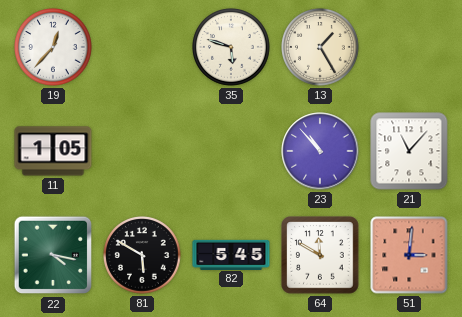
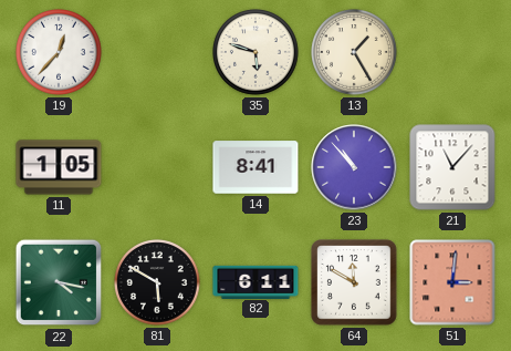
14: none -> 8:41 (255, 167)
82: 5:45 -> 6:11 (255, 281)
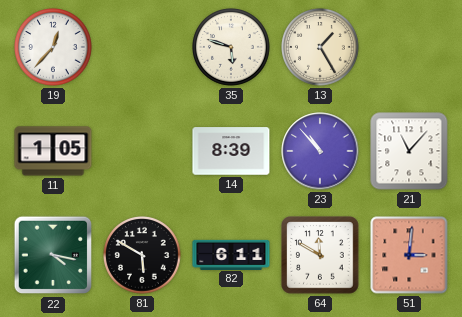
14: 8:41 -> 8:39 (231, 151)
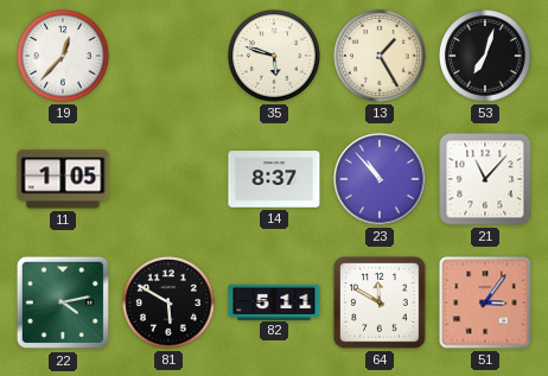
53: none -> 7:03 (486, 57)
14: 8:39 -> 8:37 (274, 179)
22: 4:17 -> 4:13 (63, 302)
82: 6:11 -> 5:11 (274, 301)
51: 3:01 -> 3:06 (485, 302)
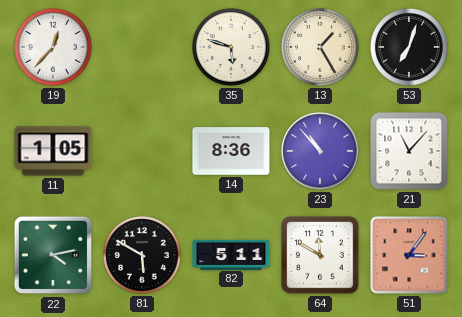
14: 8:37 -> 8:36 (231, 151)
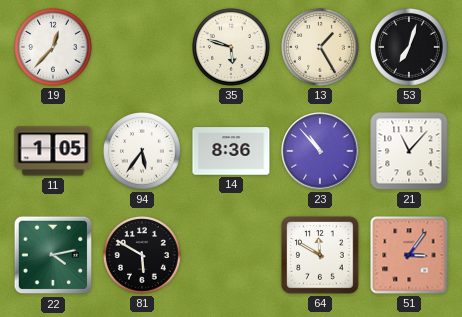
94: none -> 5:36 (143, 152)
82: 5:11 -> none (231, 254)
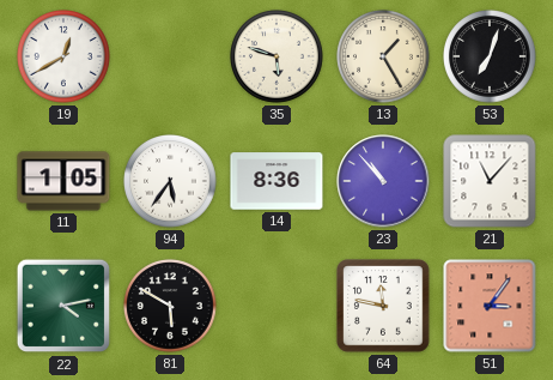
19: 12:37 -> 12:40 (65, 58)
64: 11:50 -> 11:47 (383, 306)
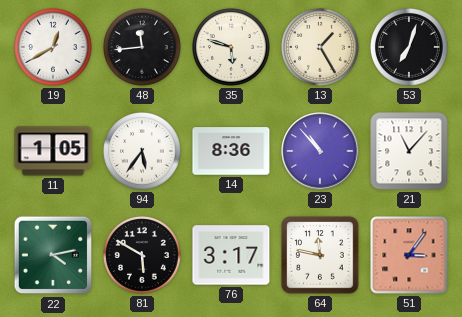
48: none -> 11:44 (143, 48)
76: none -> 3:17 (231, 255)
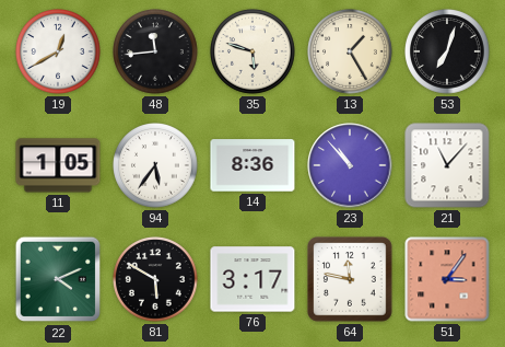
22: 4:13 -> 4:11 (58, 279)
